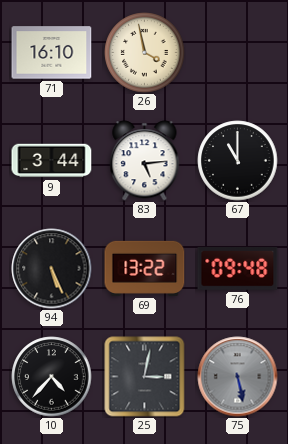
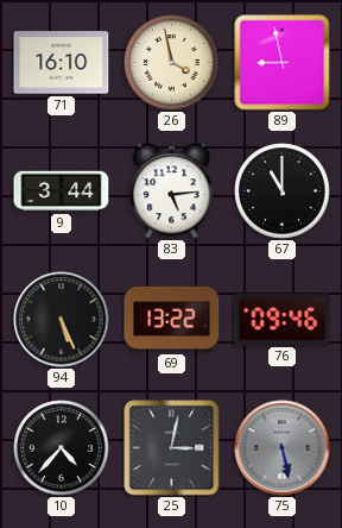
89: none -> 8:58 (283, 63)
76: 09:48 -> 09:46 (283, 320)
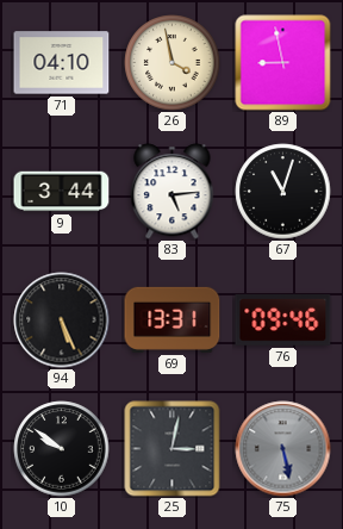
71: 16:10 -> 04:10 (62, 63)
67: 11:00 -> 11:03 (283, 192)
69: 13:22 -> 13:31 (173, 319)
10: 4:37 -> 9:51 (62, 449)
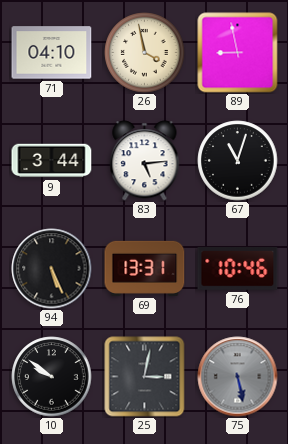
76: 09:46 -> 10:46 (238, 269)
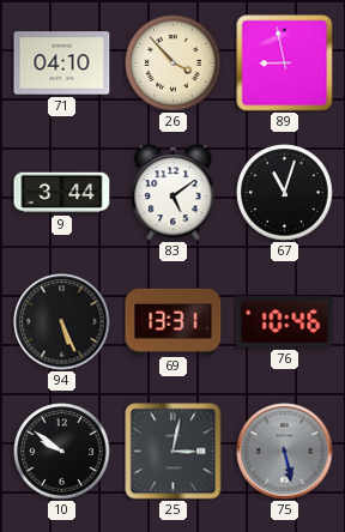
26: 3:58 -> 3:53 (174, 64)
83: 5:14 -> 5:09 (174, 193)
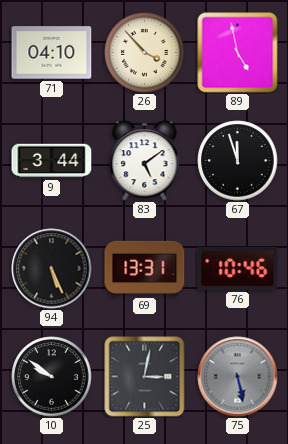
89: 8:58 -> 4:58 (238, 53)
67: 11:03 -> 11:57 (238, 161)
